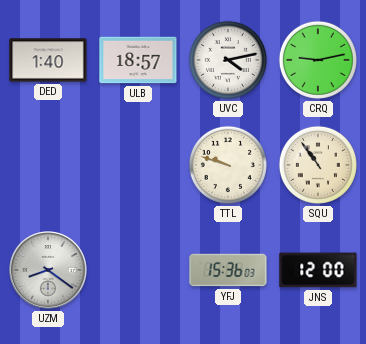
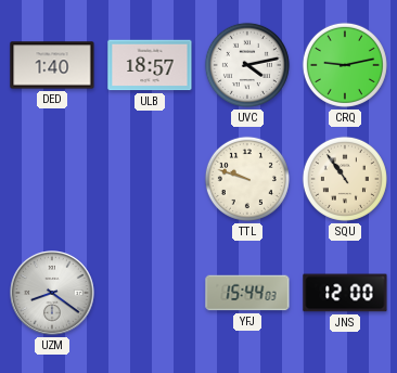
YFJ: 15:36 -> 15:44 (247, 293)
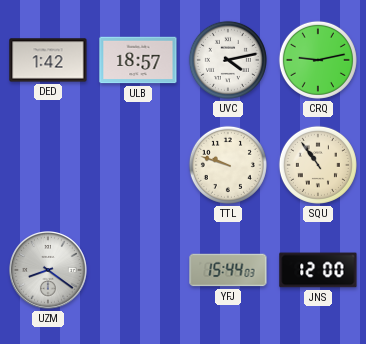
DED: 1:40 -> 1:42 (48, 60)
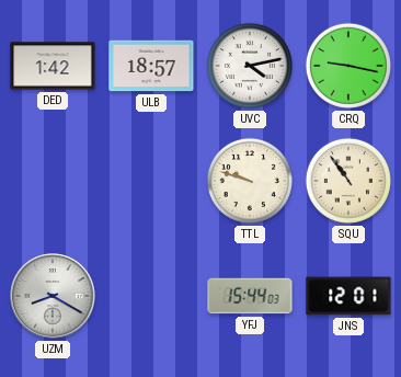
CRQ: 9:13 -> 9:17 (348, 66)
UZM: 8:21 -> 8:20 (54, 297)
JNS: 12:00 -> 12:01 (348, 296)
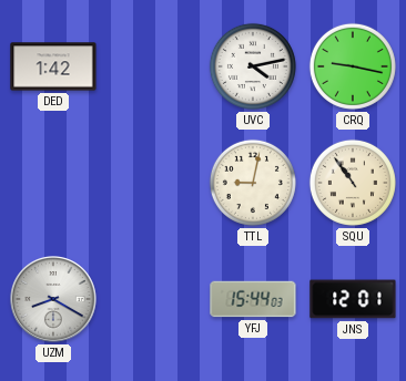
ULB: 18:57 -> none (151, 66)
TTL: 9:48 -> 9:02 (253, 183)
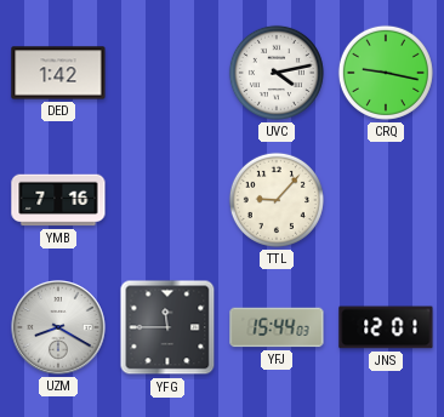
YMB: none -> 7:16 (58, 200)
TTL: 9:02 -> 9:07 (277, 200)
SQU: 10:54 -> none (353, 183)
YFG: none -> 11:45 (167, 327)
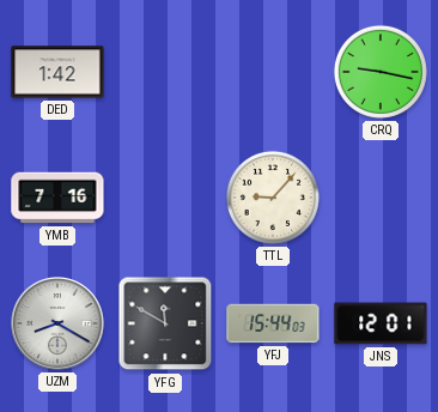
UVC: 4:13 -> none (277, 73)
YFG: 11:45 -> 11:50 (165, 323)
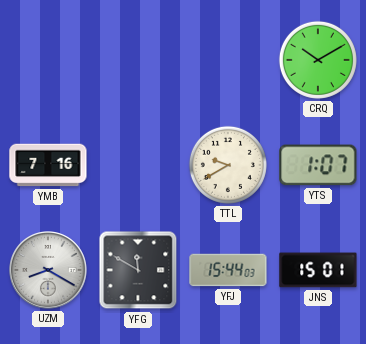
DED: 1:42 -> none (57, 72)
CRQ: 9:17 -> 10:10 (318, 60)
TTL: 9:07 -> 9:40 (228, 165)
YTS: none -> 1:07 (318, 165)
JNS: 12:01 -> 15:01 (318, 270)
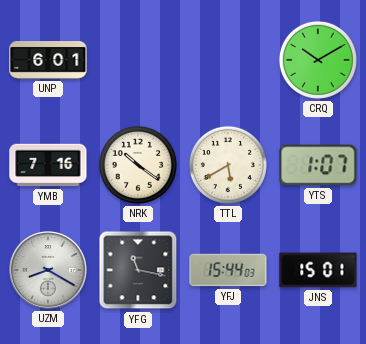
UNP: none -> 6:01 (48, 61)
NRK: none -> 10:21 (138, 165)
TTL: 9:40 -> 5:40 (228, 165)
YFG: 11:50 -> 11:17 (138, 270)
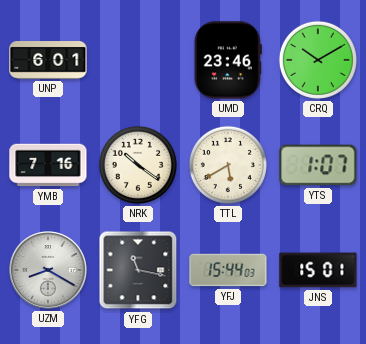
UMD: none -> 23:46 (228, 60)
